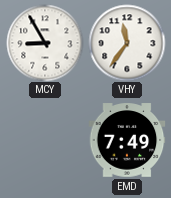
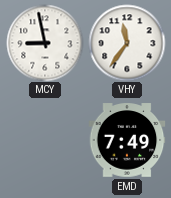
MCY: 8:55 -> 8:58 (45, 43)
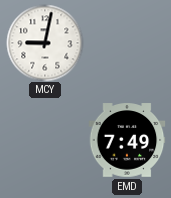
MCY: 8:58 -> 9:02 (45, 43)
VHY: 11:36 -> none (127, 43)
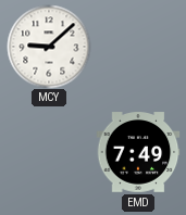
MCY: 9:02 -> 9:08 (49, 47)
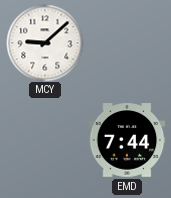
EMD: 7:49 -> 7:44 (127, 140)
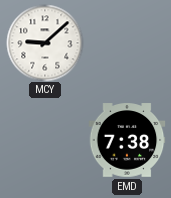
EMD: 7:44 -> 7:38 (127, 140)
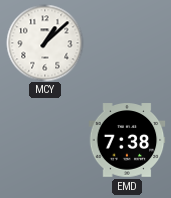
MCY: 9:08 -> 1:08 (45, 43)
